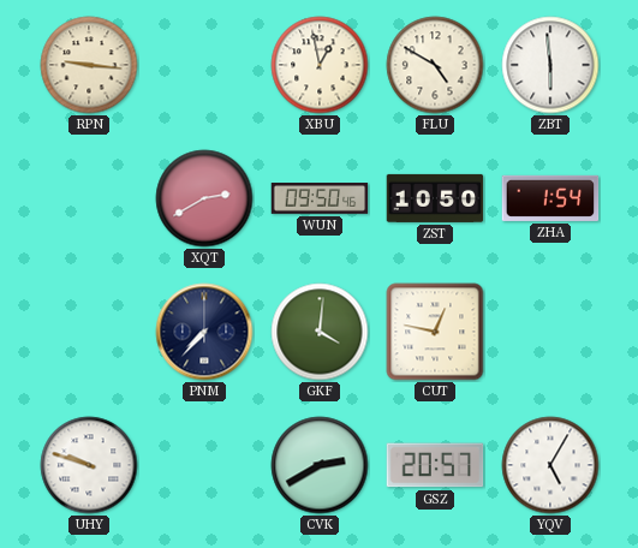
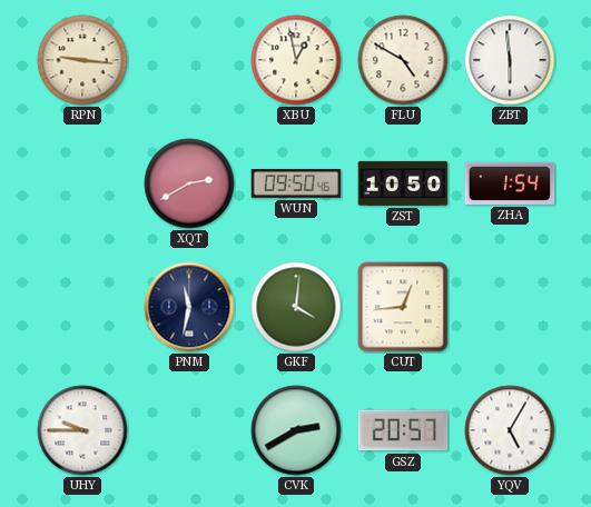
PNM: 7:37 -> 11:32 (189, 307)
CUT: 12:47 -> 12:44 (403, 307)
UHY: 9:48 -> 9:45 (82, 430)
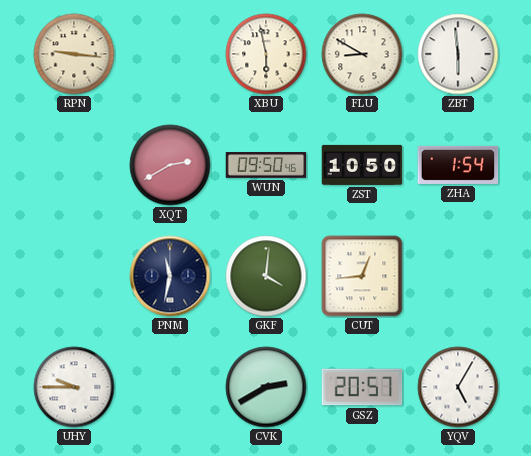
XBU: 12:58 -> 5:58 (266, 54)
FLU: 4:50 -> 8:50 (362, 54)
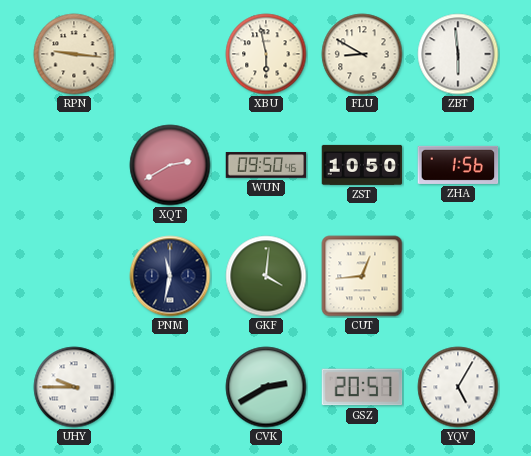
ZHA: 1:54 -> 1:56 (458, 165)
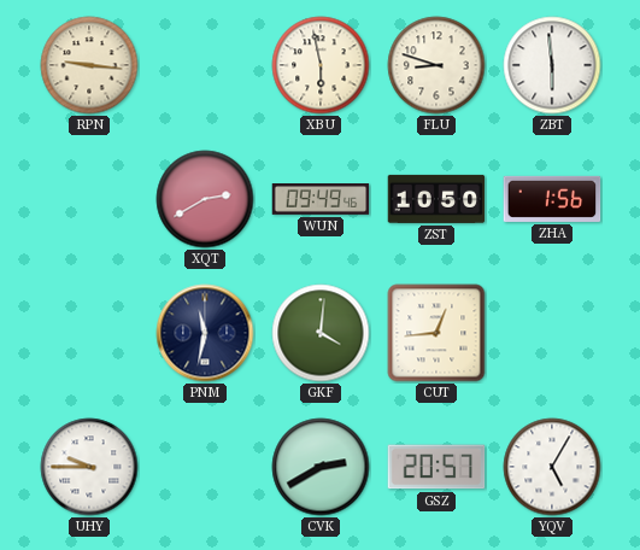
FLU: 8:50 -> 8:48 (436, 65)
WUN: 09:50 -> 09:49 (321, 199)
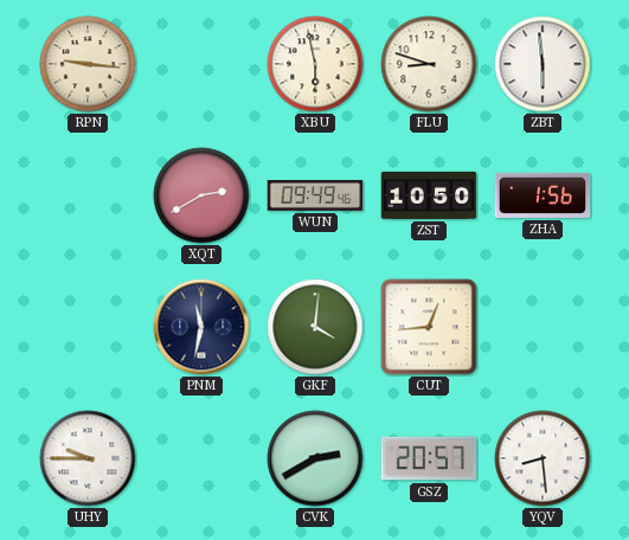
YQV: 5:05 -> 8:29 (543, 458)
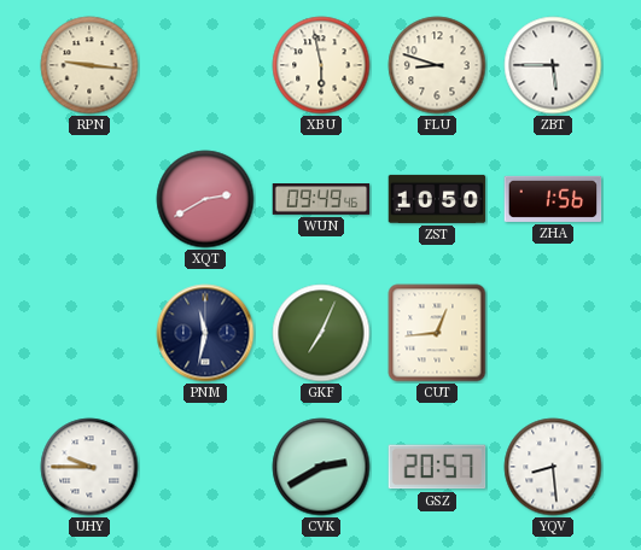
ZBT: 5:59 -> 5:45 (553, 65)
GKF: 4:01 -> 7:04 (321, 333)
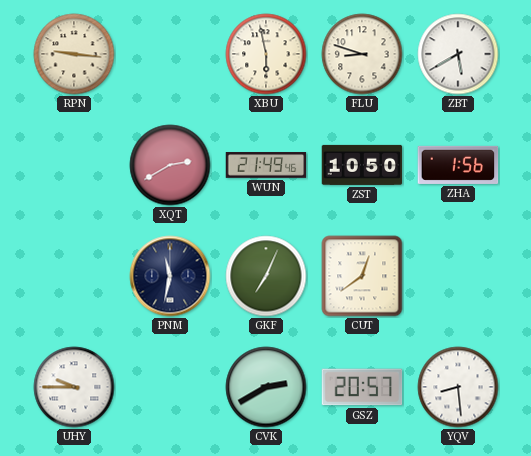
ZBT: 5:45 -> 5:40 (458, 54)
WUN: 09:49 -> 21:49 (266, 165)
CUT: 12:44 -> 12:39 (362, 276)
